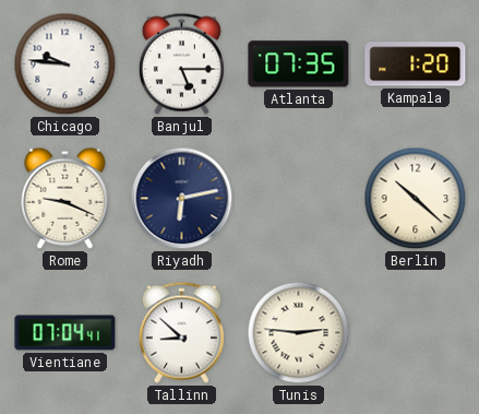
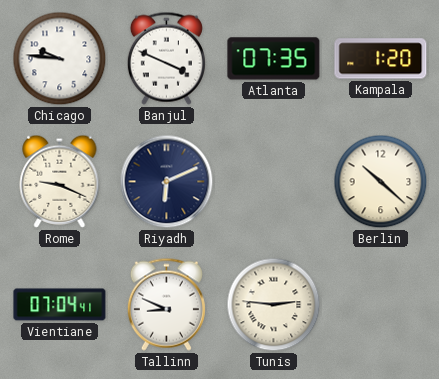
Banjul: 5:15 -> 3:49 (166, 58)
Riyadh: 6:13 -> 6:11 (167, 182)
Tallinn: 8:52 -> 8:49 (166, 304)
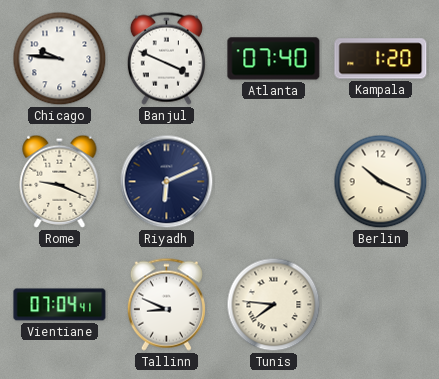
Atlanta: 07:35 -> 07:40 (274, 59)
Berlin: 10:22 -> 10:19 (381, 182)
Tunis: 2:46 -> 7:46 (274, 305)
